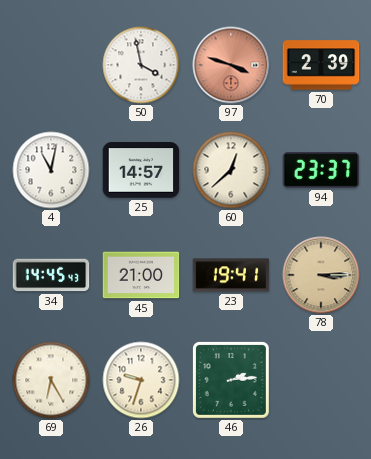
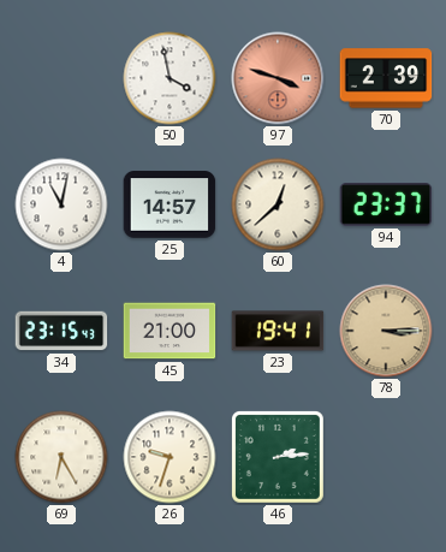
34: 14:45 -> 23:15 (61, 331)
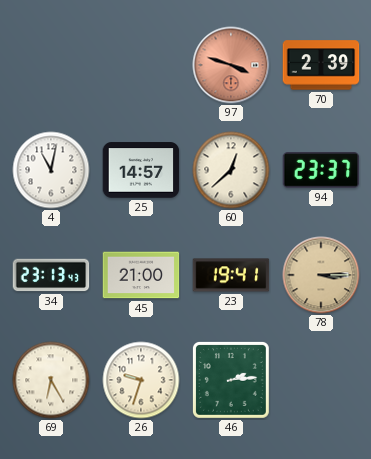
50: 3:58 -> none (170, 78)
34: 23:15 -> 23:13 (51, 275)
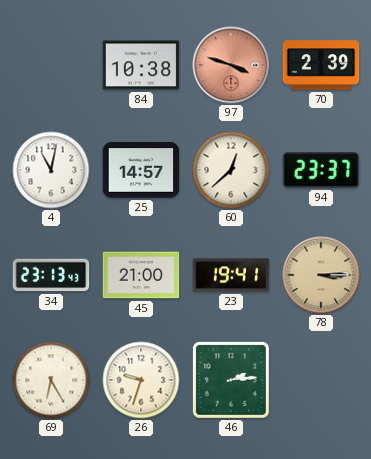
84: none -> 10:38 (141, 65)
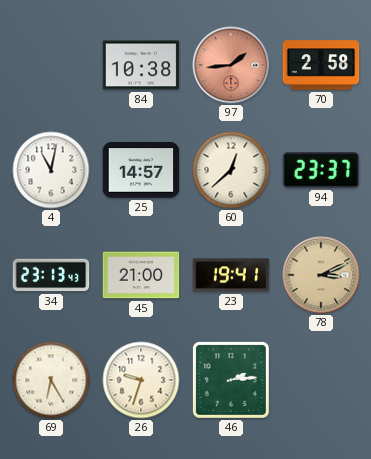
97: 3:48 -> 1:44 (231, 65)
70: 2:39 -> 2:58 (321, 65)
78: 3:15 -> 3:11 (321, 275)
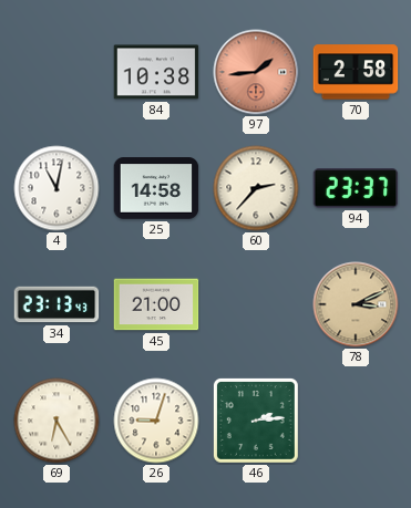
25: 14:57 -> 14:58 (156, 188)
60: 12:38 -> 2:37 (256, 188)
23: 19:41 -> none (231, 275)
26: 9:33 -> 9:03 (156, 421)
